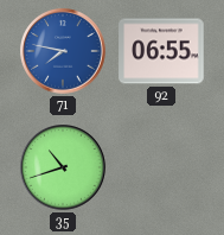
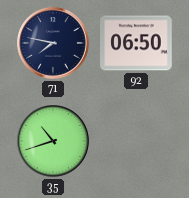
71 dial: blue -> navy (53, 43)
92: 06:55 -> 06:50 (136, 43)
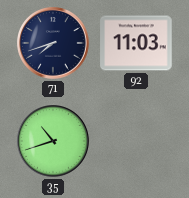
71: 7:47 -> 7:42 (53, 43)
92: 06:50 -> 11:03 (136, 43)
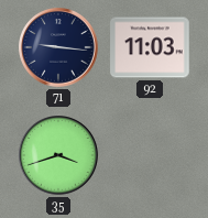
71: 7:42 -> 9:16 (58, 47)
35: 10:42 -> 3:42 (58, 155)
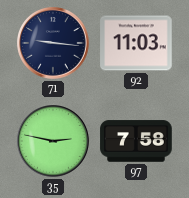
35: 3:42 -> 2:47 (53, 141)
97: none -> 7:58 (136, 141)
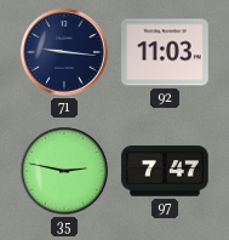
97: 7:58 -> 7:47 (165, 171)
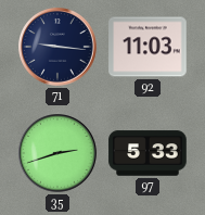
35: 2:47 -> 2:42 (57, 153)
97: 7:47 -> 5:33 (148, 153)
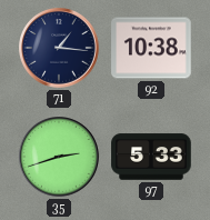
71: 9:16 -> 1:16 (59, 48)
92: 11:03 -> 10:38 (151, 48)
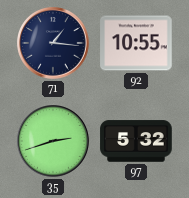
92: 10:38 -> 10:55 (136, 43)
97: 5:33 -> 5:32 (136, 141)
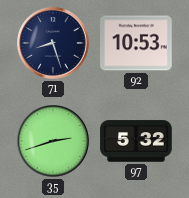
71: 1:16 -> 8:27 (53, 43)
92: 10:55 -> 10:53 (136, 43)
